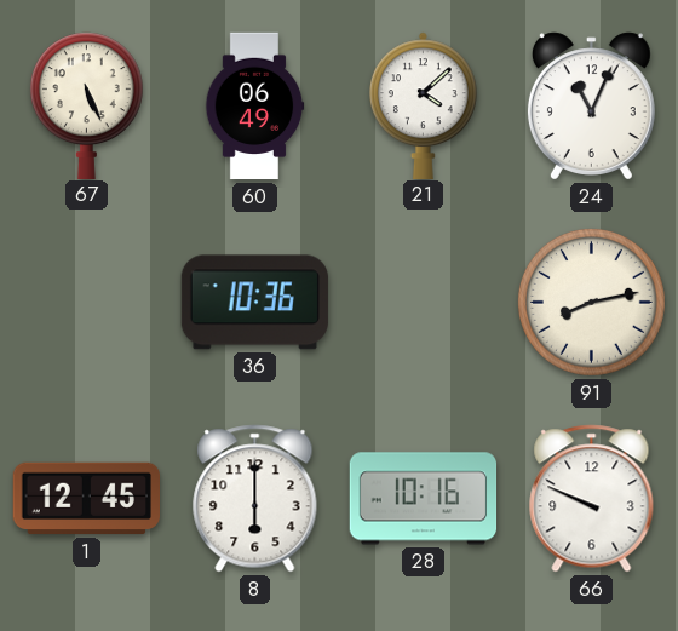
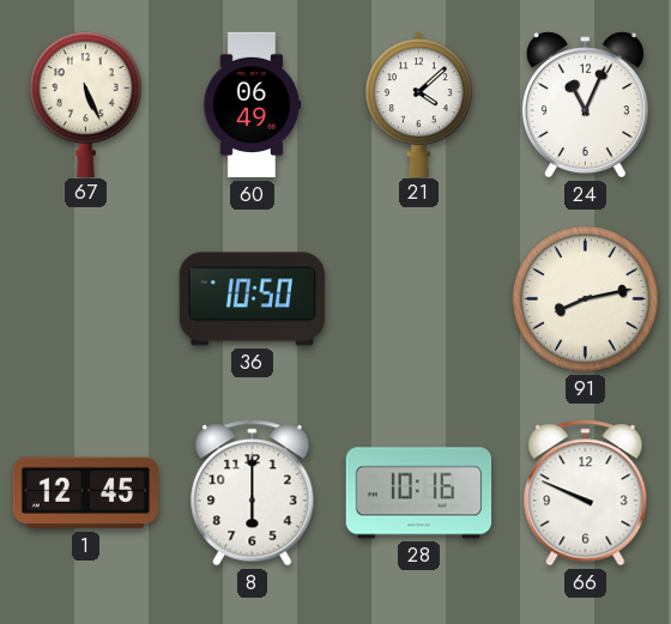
36: 10:36 -> 10:50 (252, 299)
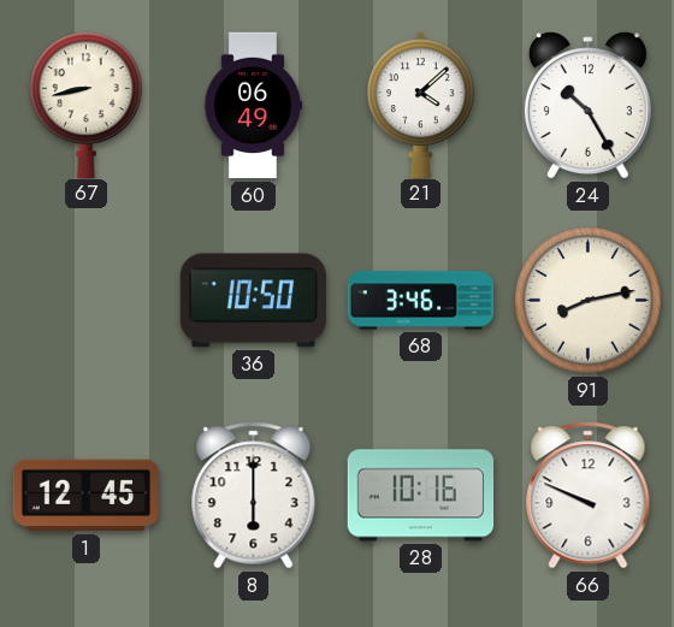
67: 5:26 -> 8:43 (85, 105)
24: 11:04 -> 10:25 (587, 106)
68: none -> 3:46 (421, 301)
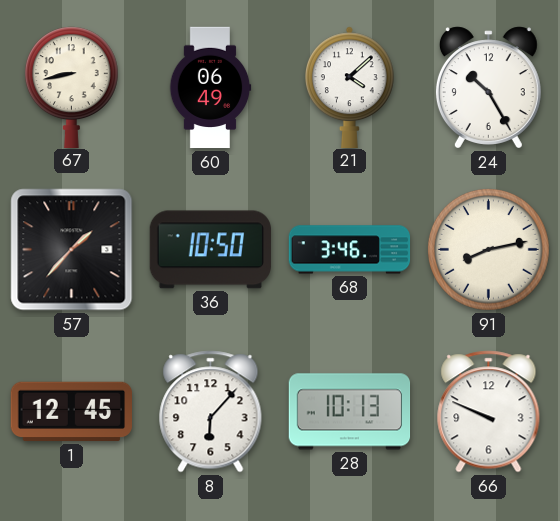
57: none -> 1:37 (72, 250)
8: 6:00 -> 6:07 (211, 412)
28: 10:16 -> 10:13 (350, 412)
